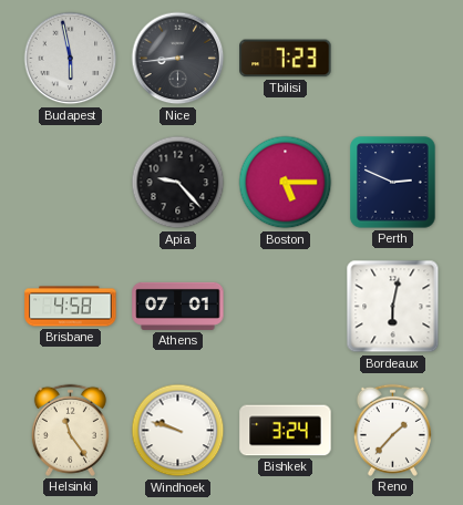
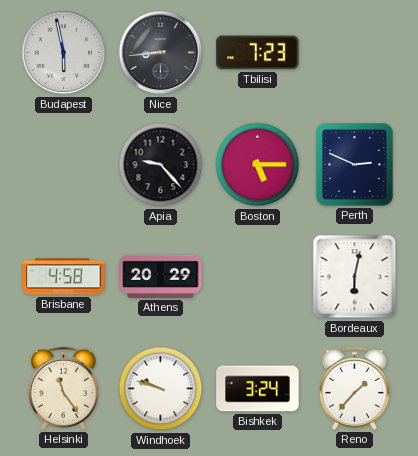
Athens: 07:01 -> 20:29 (161, 276)
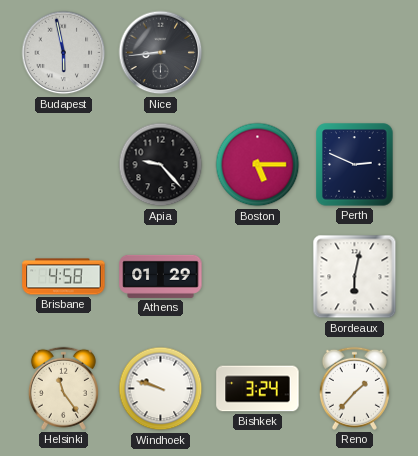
Tbilisi: 7:23 -> none (258, 53)
Athens: 20:29 -> 01:29 (161, 276)
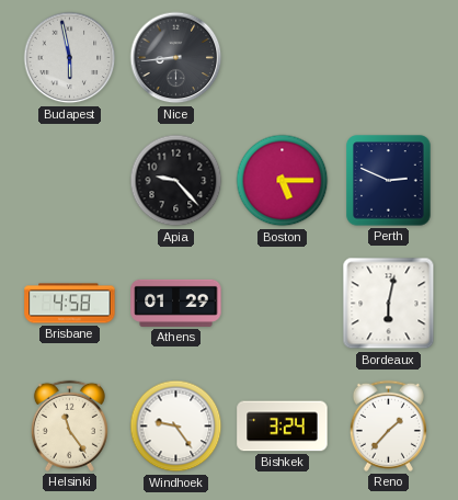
Windhoek: 9:48 -> 9:24 (176, 427)
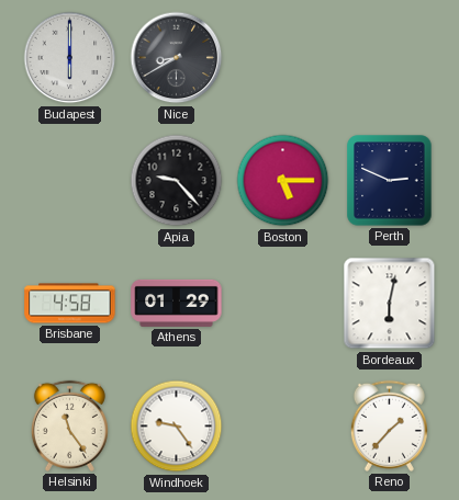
Budapest: 5:58 -> 6:00 (70, 58)
Nice: 8:44 -> 8:40 (177, 58)
Bishkek: 3:24 -> none (283, 427)
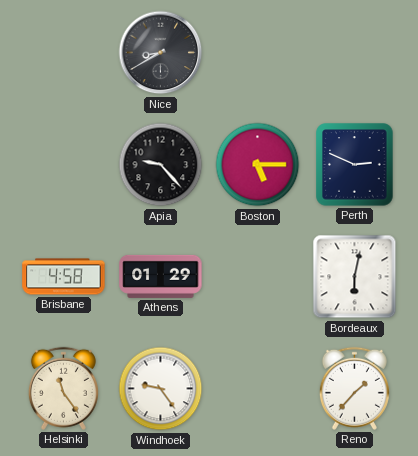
Budapest: 6:00 -> none (70, 58)
